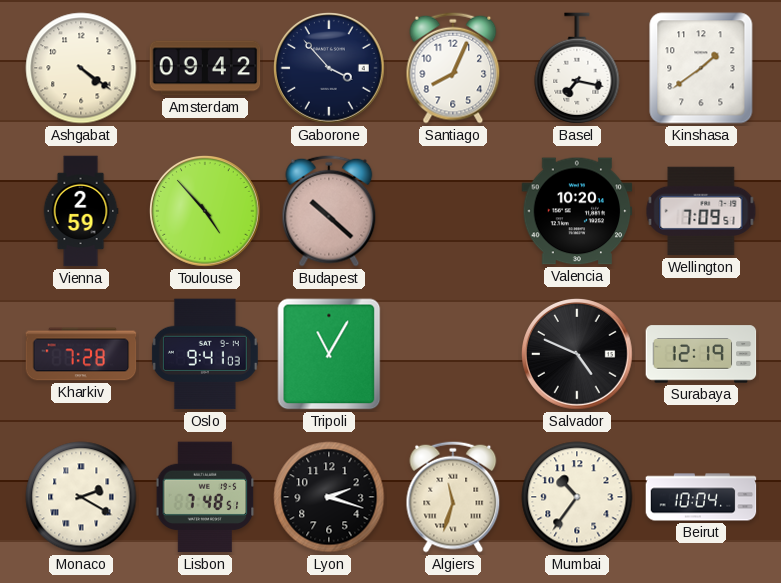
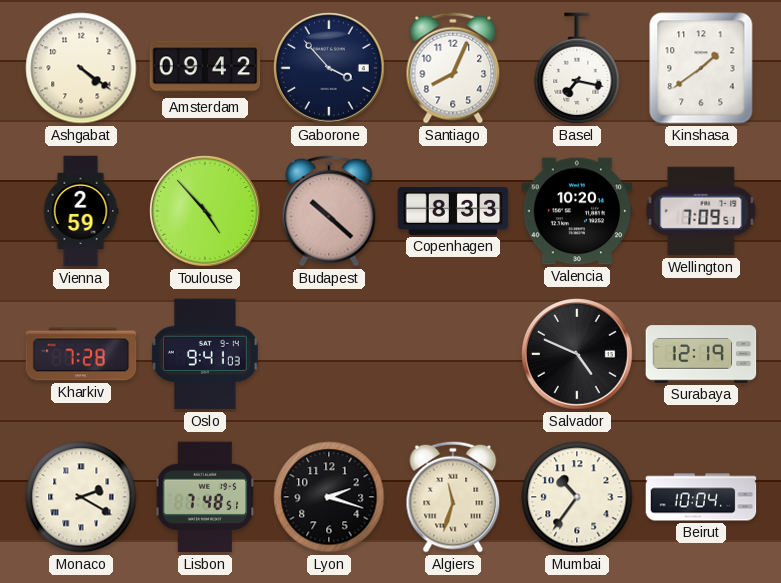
Copenhagen: none -> 8:33 (453, 211)
Tripoli: 11:05 -> none (329, 354)
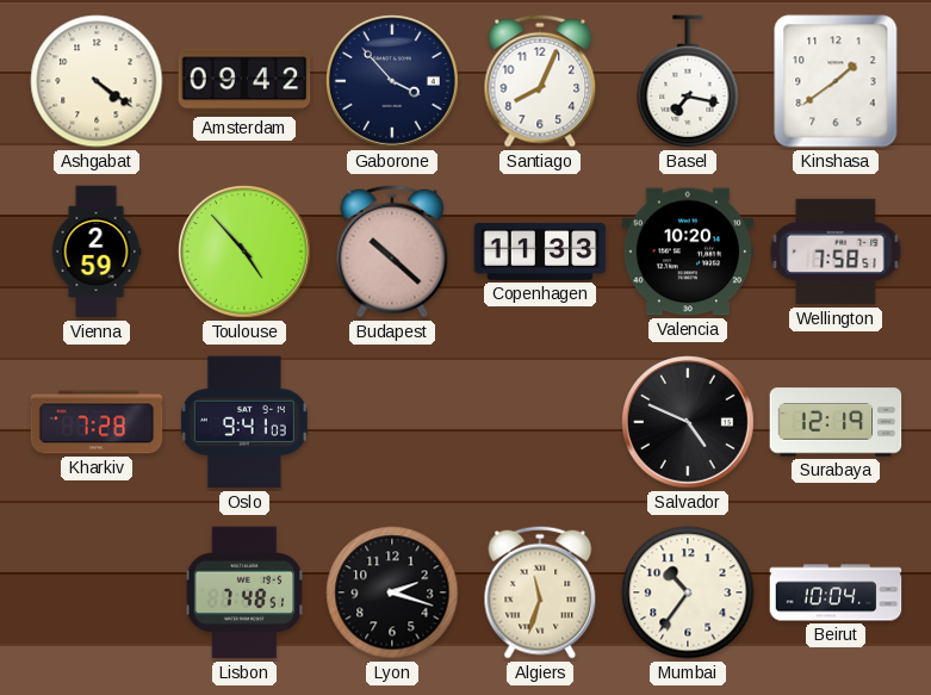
Copenhagen: 8:33 -> 11:33 (540, 252)
Wellington: 7:09 -> 7:58 (836, 252)
Monaco: 2:20 -> none (81, 497)
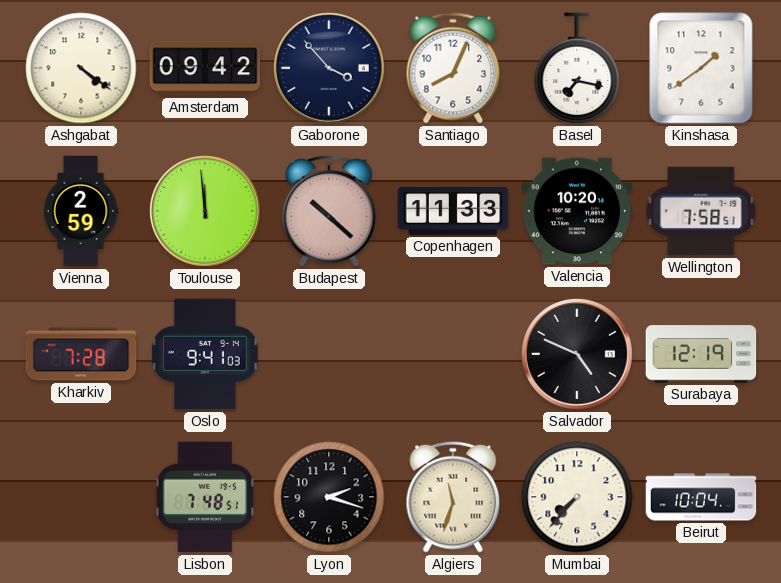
Toulouse: 4:53 -> 11:59 (206, 212)
Mumbai: 10:36 -> 7:37 (577, 497)
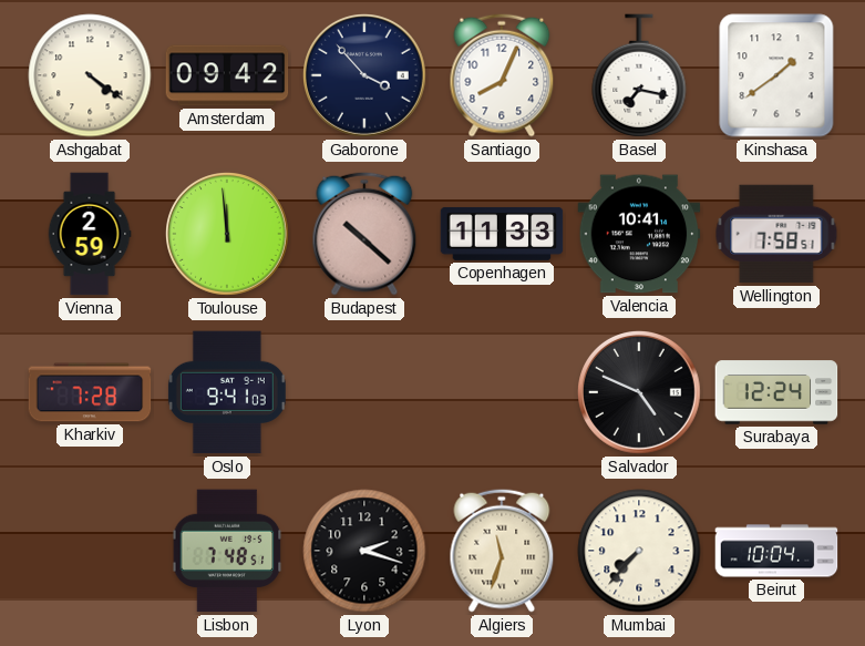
Valencia: 10:20 -> 10:41 (639, 234)
Surabaya: 12:19 -> 12:24 (776, 392)
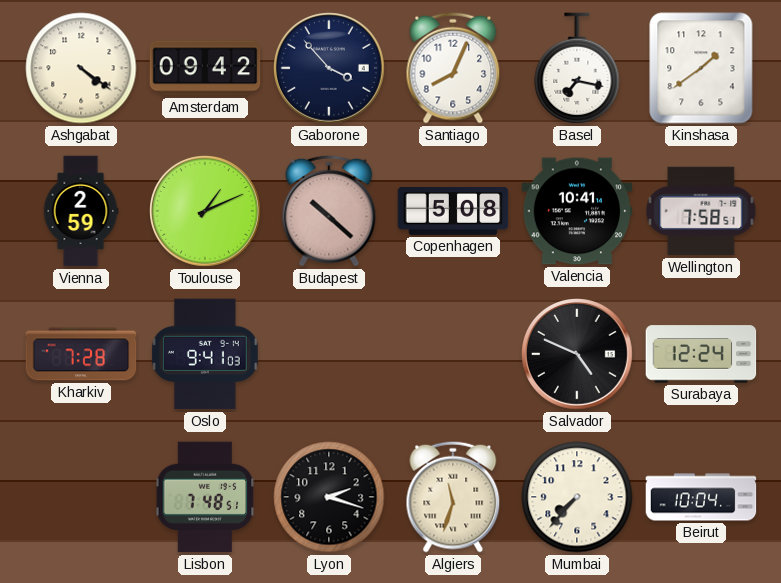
Toulouse: 11:59 -> 1:11 (206, 212)
Copenhagen: 11:33 -> 5:08 (453, 211)
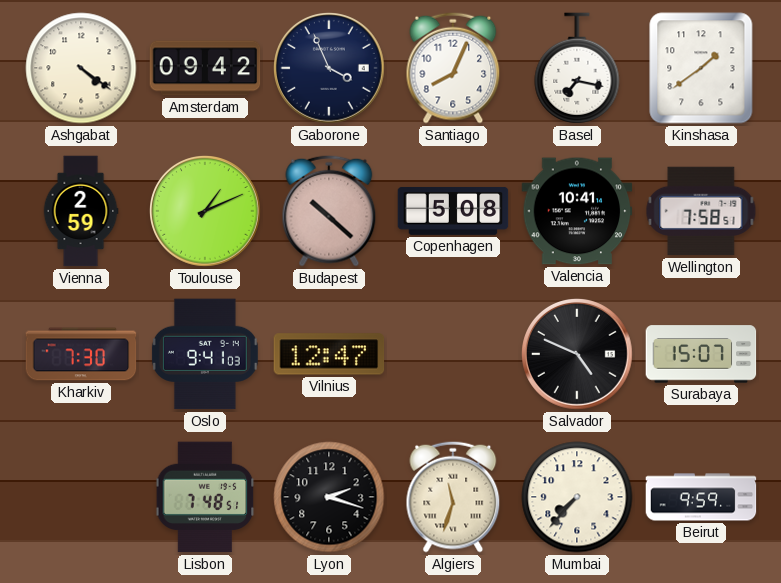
Gaborone: 3:53 -> 3:56 (330, 69)
Kharkiv: 7:28 -> 7:30 (81, 354)
Vilnius: none -> 12:47 (329, 354)
Surabaya: 12:24 -> 15:07 (701, 354)
Beirut: 10:04 -> 9:59 (701, 497)
